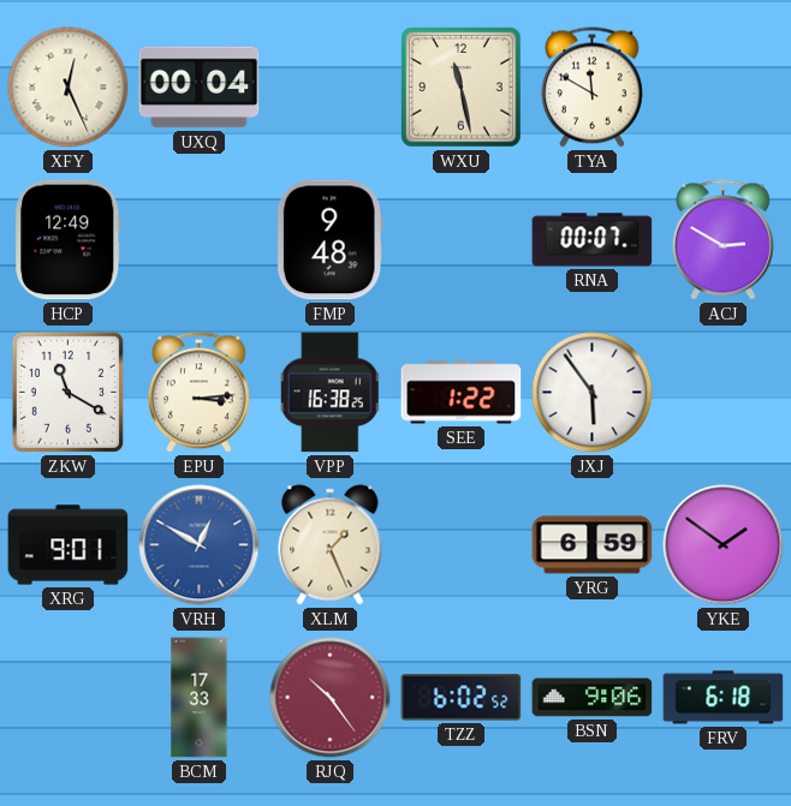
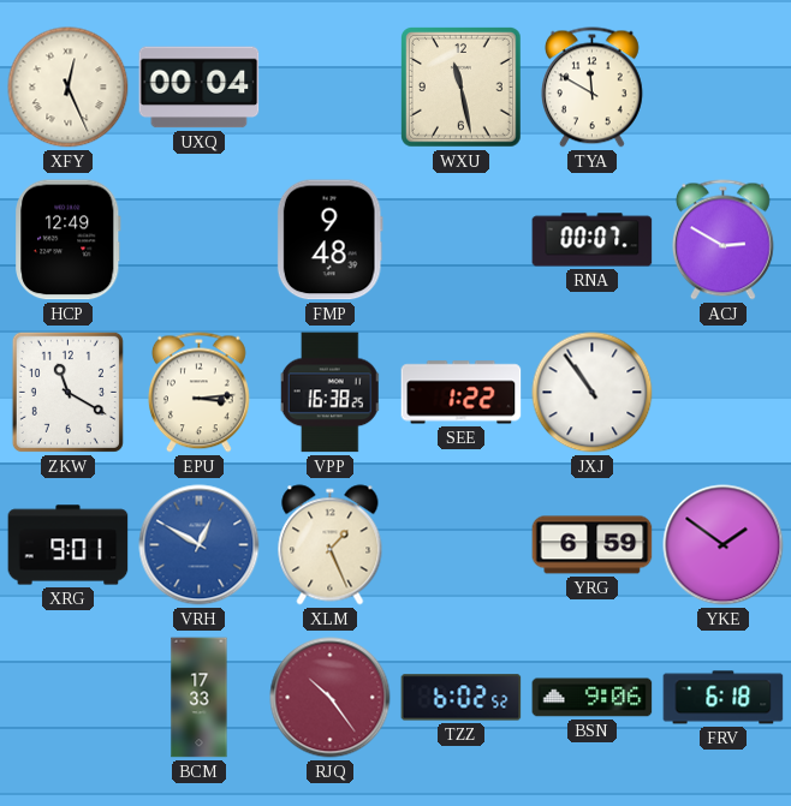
JXJ: 5:54 -> 10:54 (593, 393)
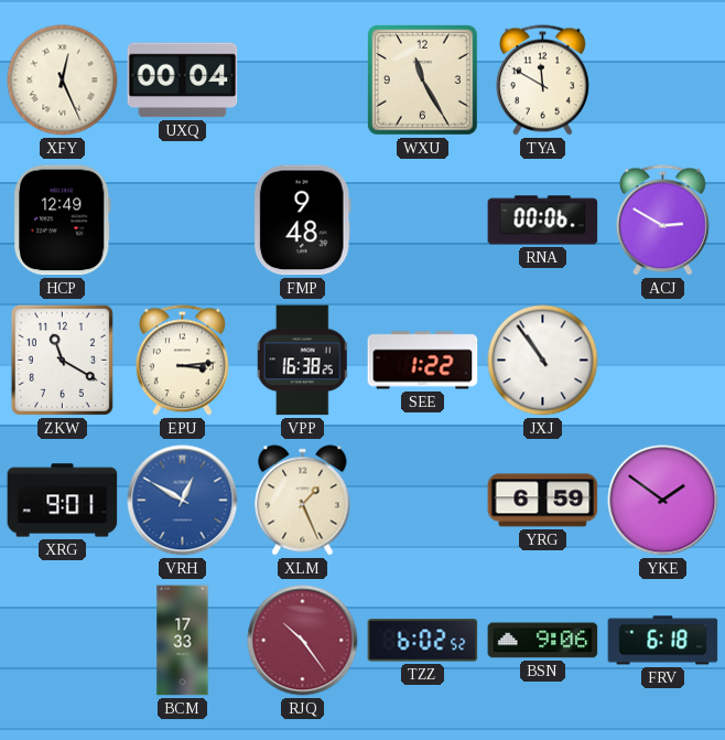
WXU: 11:28 -> 11:25 (423, 81)
RNA: 00:07 -> 00:06 (543, 221)
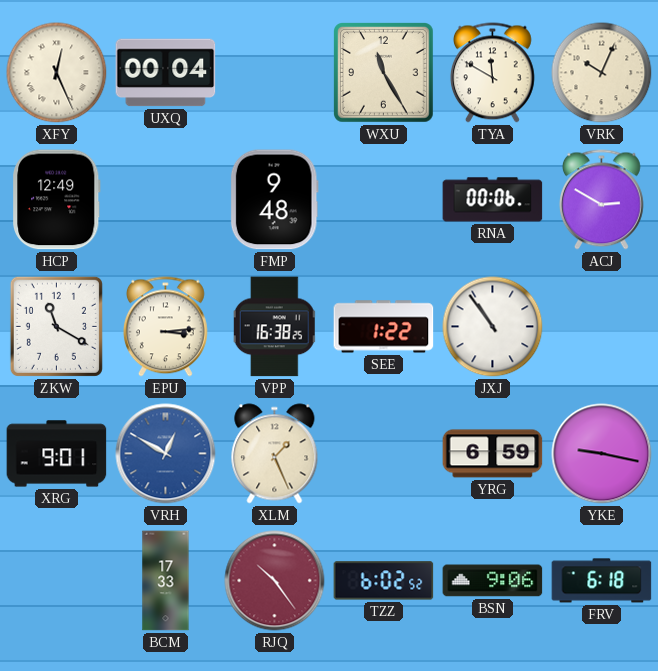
VRK: none -> 10:04 (602, 73)
YKE: 1:51 -> 9:17 (602, 454)
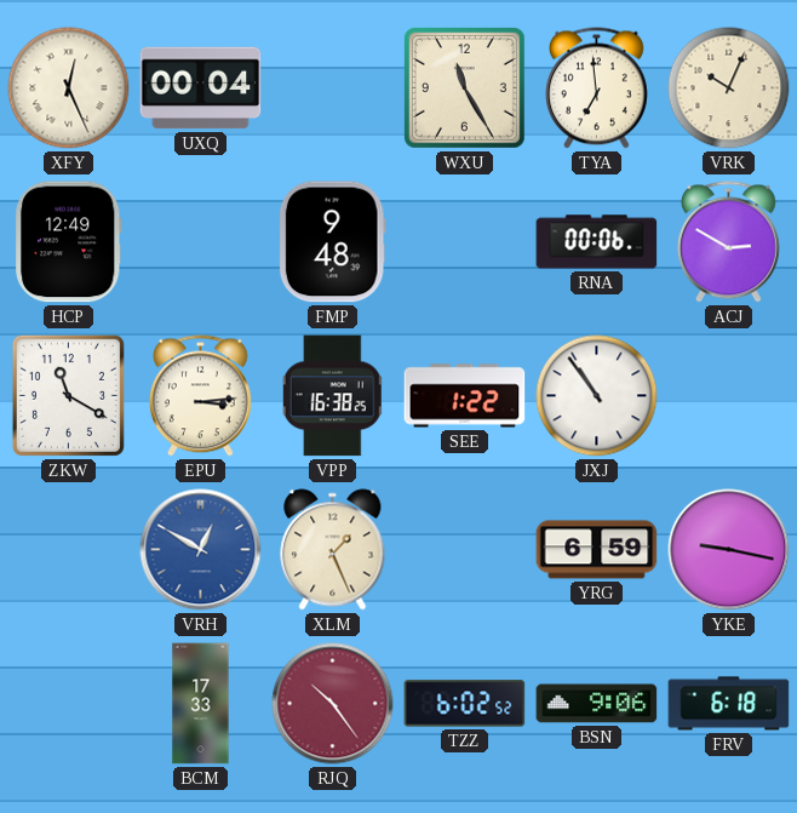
TYA: 11:50 -> 6:59 (596, 88)
XRG: 9:01 -> none (57, 454)
